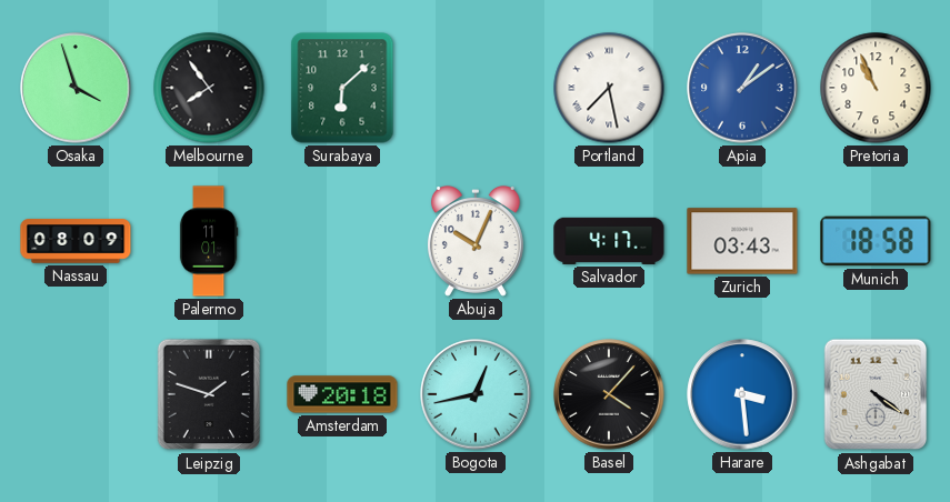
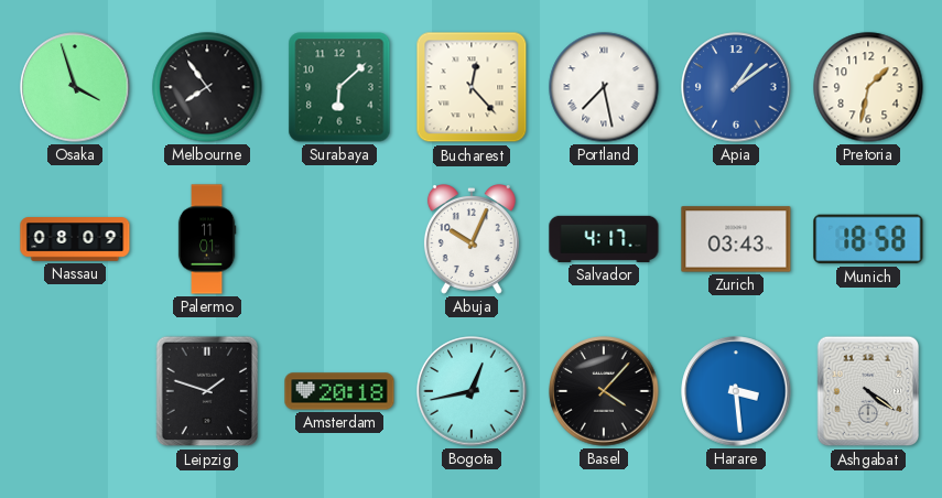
Bucharest: none -> 12:23 (472, 87)
Pretoria: 10:56 -> 1:32 (868, 87)
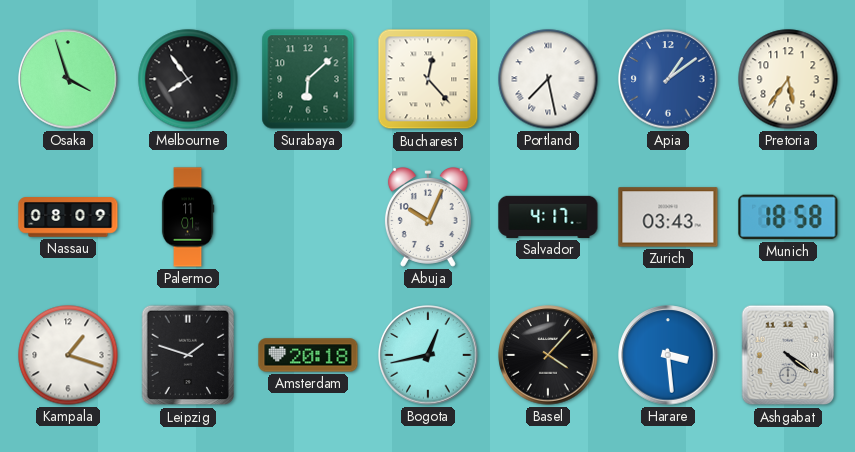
Pretoria: 1:32 -> 5:36 (788, 79)
Kampala: none -> 1:18 (68, 355)
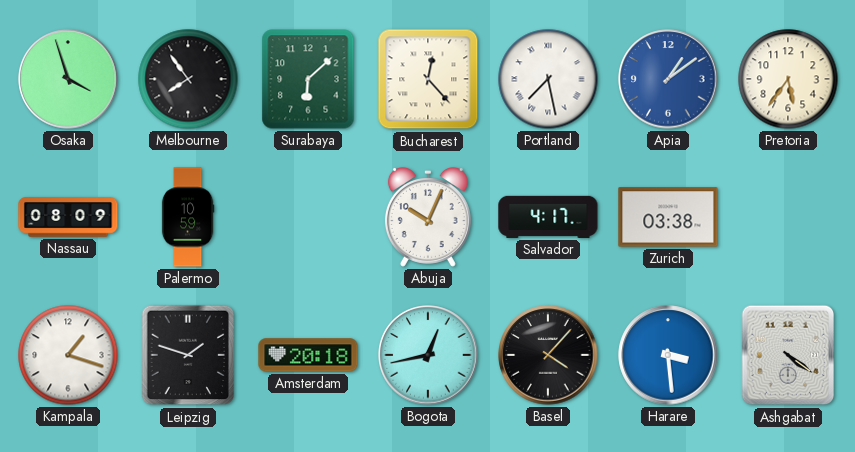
Palermo: 11:01 -> 10:59 (188, 217)
Zurich: 03:43 -> 03:38 (668, 217)
Munich: 18:58 -> none (788, 217)
